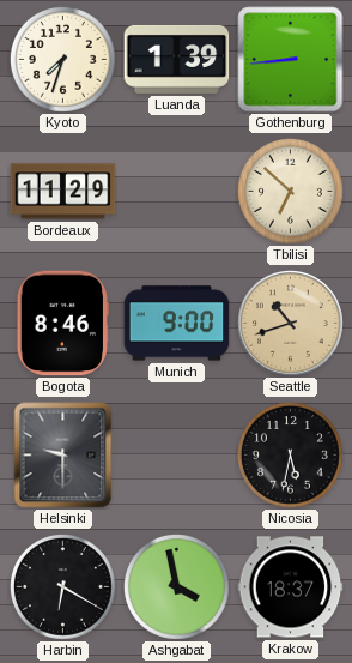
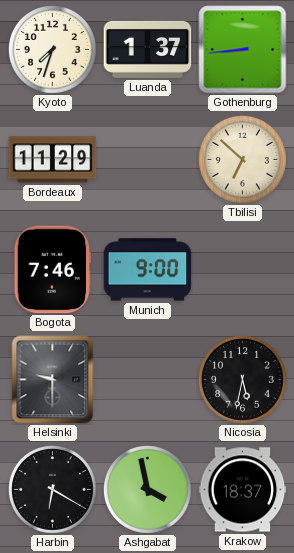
Luanda: 1:39 -> 1:37 (148, 49)
Bogota: 8:46 -> 7:46 (52, 270)
Seattle: 10:42 -> none (291, 324)
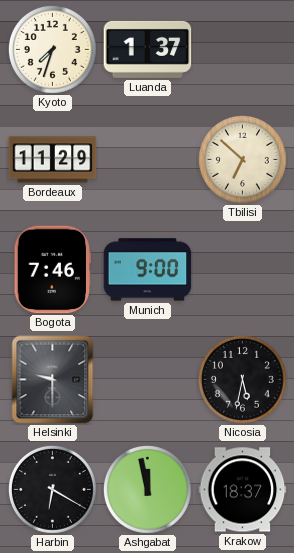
Gothenburg: 8:44 -> none (243, 50)
Ashgabat: 3:58 -> 11:58 (147, 489)
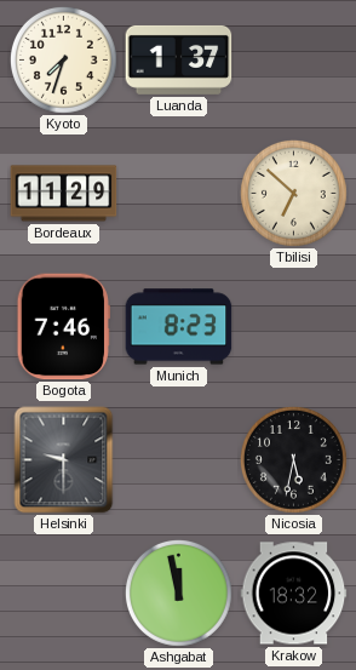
Munich: 9:00 -> 8:23 (179, 327)
Harbin: 6:20 -> none (52, 489)
Krakow: 18:37 -> 18:32 (294, 594)
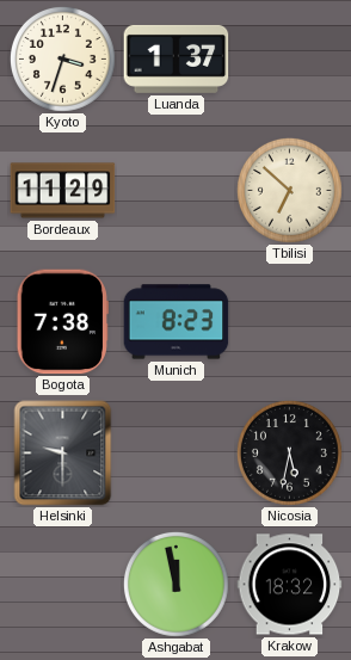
Kyoto: 7:33 -> 3:33 (62, 58)
Bogota: 7:46 -> 7:38 (62, 322)
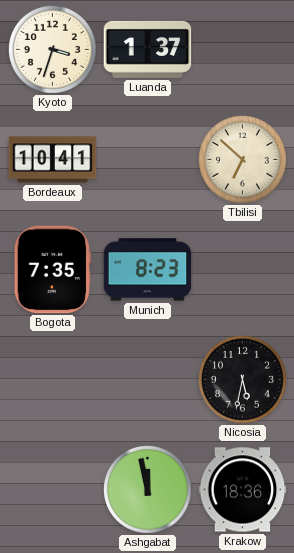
Bordeaux: 11:29 -> 10:41 (53, 160)
Bogota: 7:38 -> 7:35 (52, 270)
Helsinki: 9:30 -> none (63, 454)
Krakow: 18:32 -> 18:36 (243, 490)
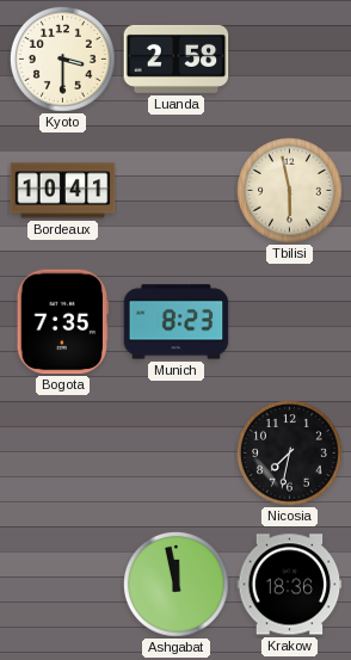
Kyoto: 3:33 -> 3:30 (62, 58)
Luanda: 1:37 -> 2:58 (177, 58)
Tbilisi: 6:52 -> 5:58 (289, 190)
Nicosia: 5:32 -> 7:32 (289, 452)
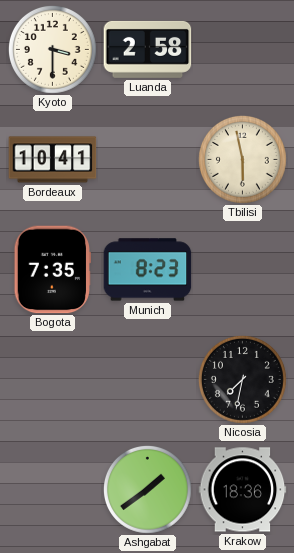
Ashgabat: 11:58 -> 1:39 (147, 489)
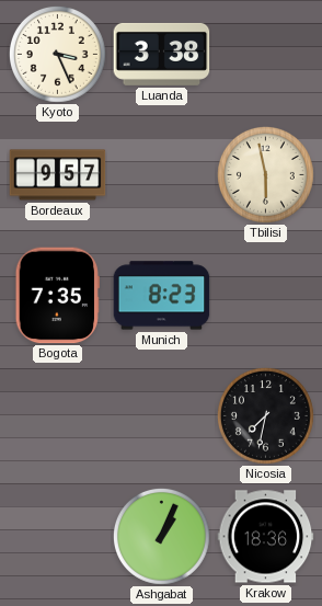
Kyoto: 3:30 -> 3:26 (57, 54)
Luanda: 2:58 -> 3:38 (162, 54)
Bordeaux: 10:41 -> 9:57 (58, 175)
Ashgabat: 1:39 -> 1:04 (161, 536)
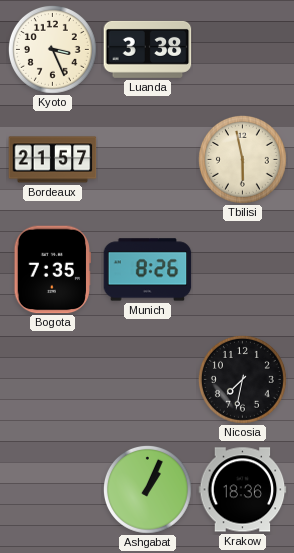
Bordeaux: 9:57 -> 21:57 (53, 160)
Munich: 8:23 -> 8:26 (148, 270)
